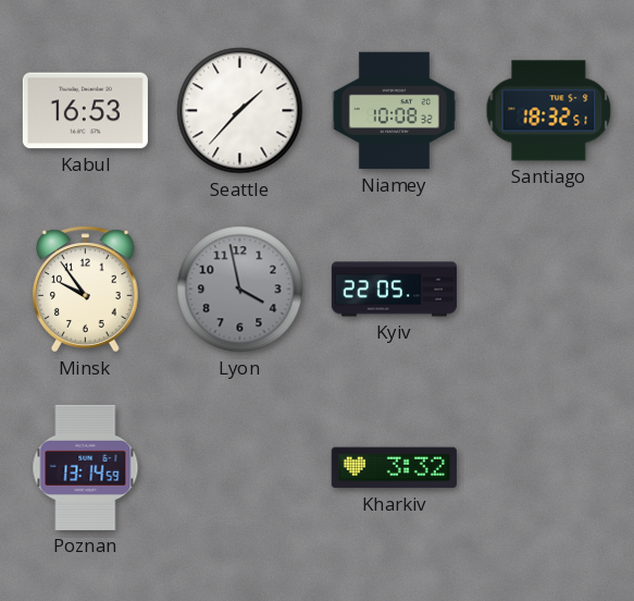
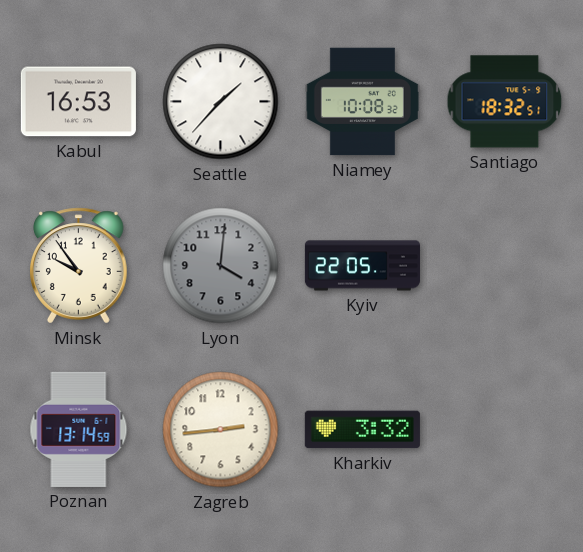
Lyon: 3:58 -> 4:01 (221, 266)
Zagreb: none -> 2:44 (221, 430)
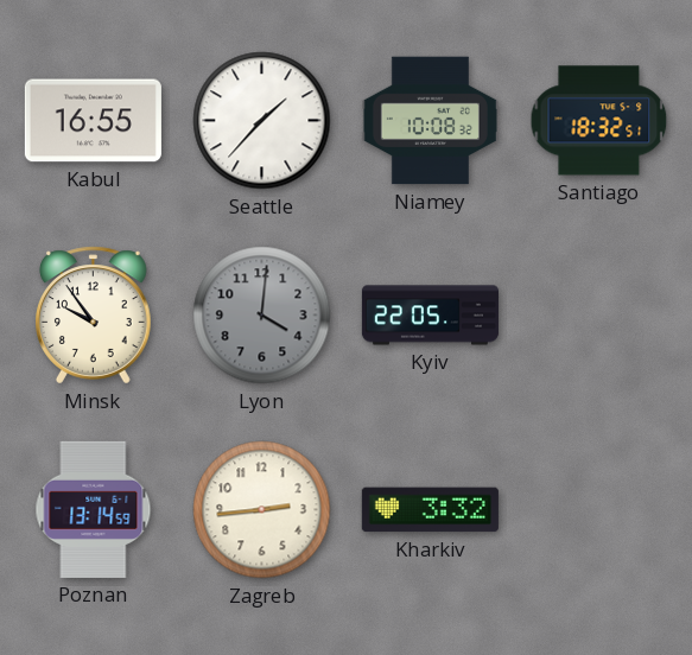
Kabul: 16:53 -> 16:55 (93, 121)
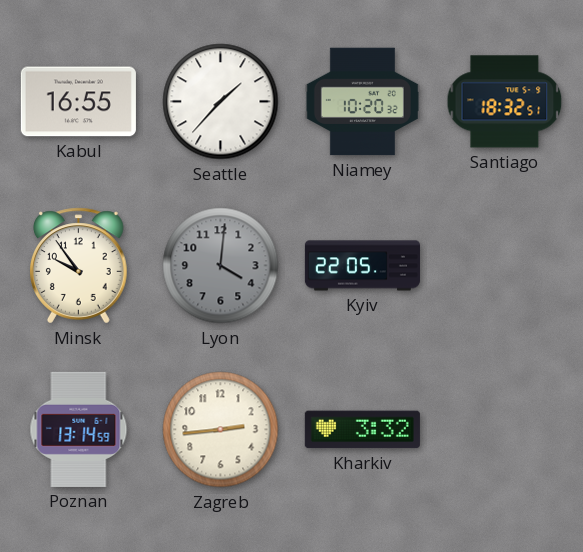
Niamey: 10:08 -> 10:20 (362, 102)
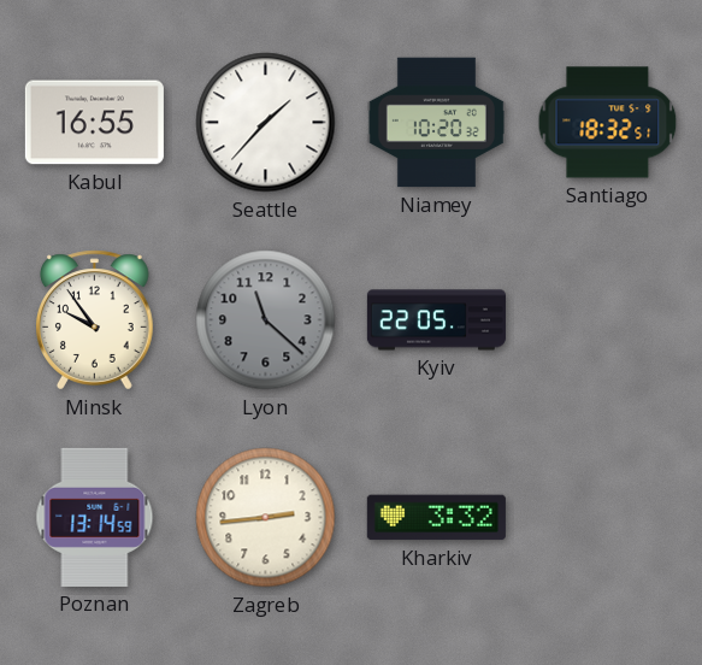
Lyon: 4:01 -> 11:22 (266, 320)
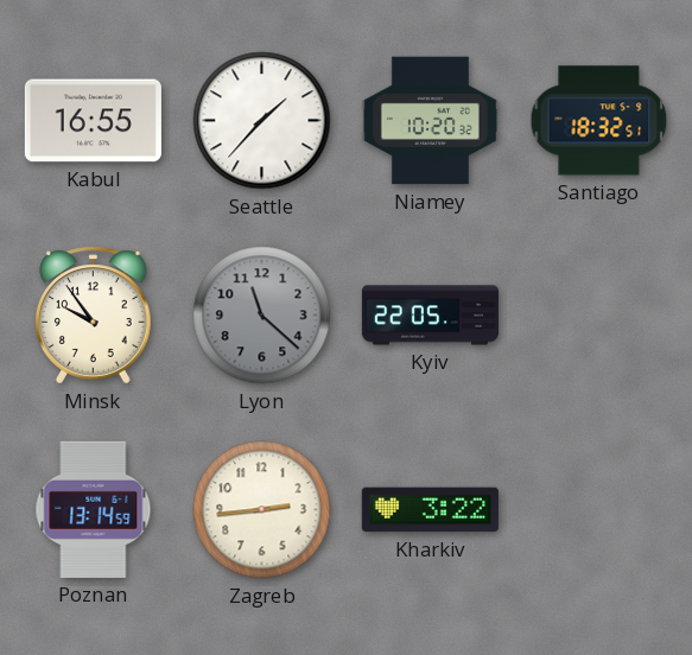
Kharkiv: 3:32 -> 3:22 (430, 510)
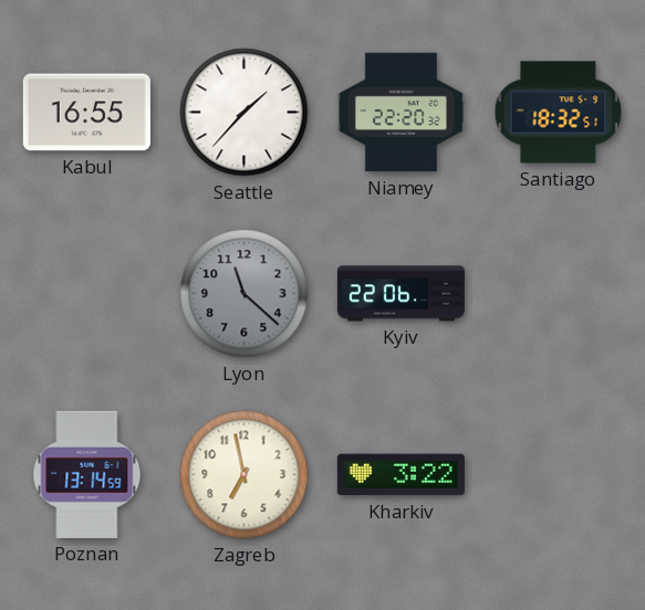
Niamey: 10:20 -> 22:20 (400, 113)
Minsk: 9:54 -> none (94, 316)
Kyiv: 22:05 -> 22:06 (400, 294)
Zagreb: 2:44 -> 6:58 (245, 475)
